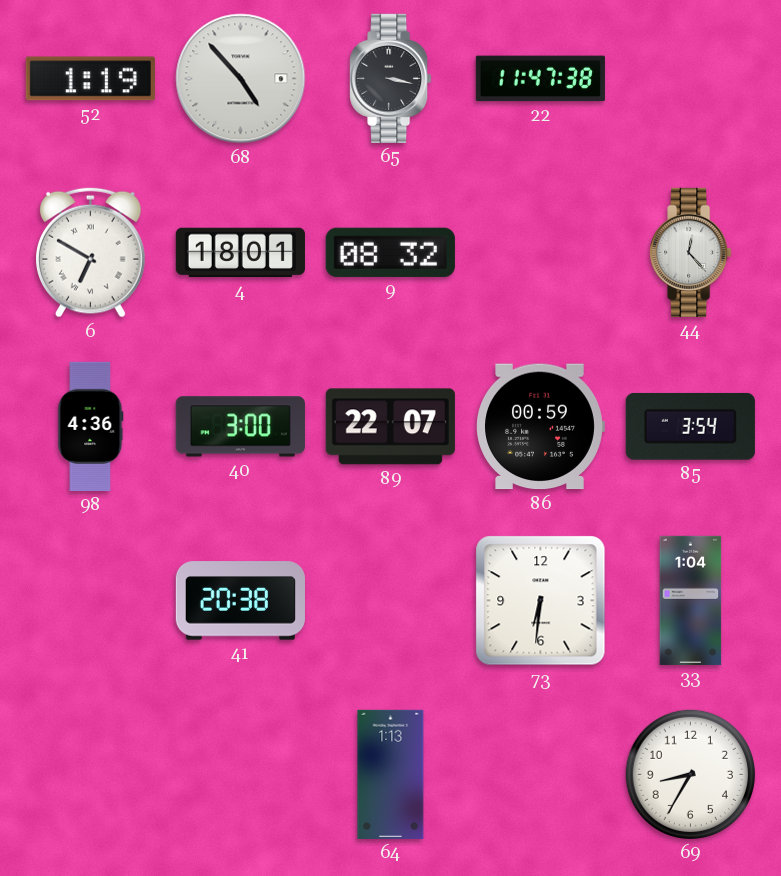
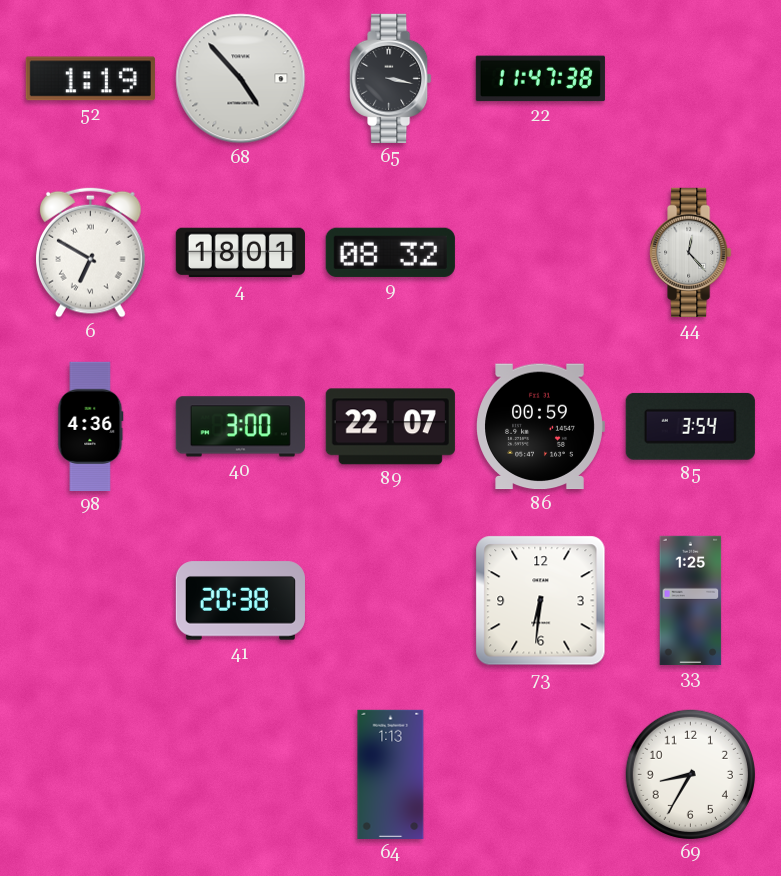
33: 1:04 -> 1:25 (691, 600)
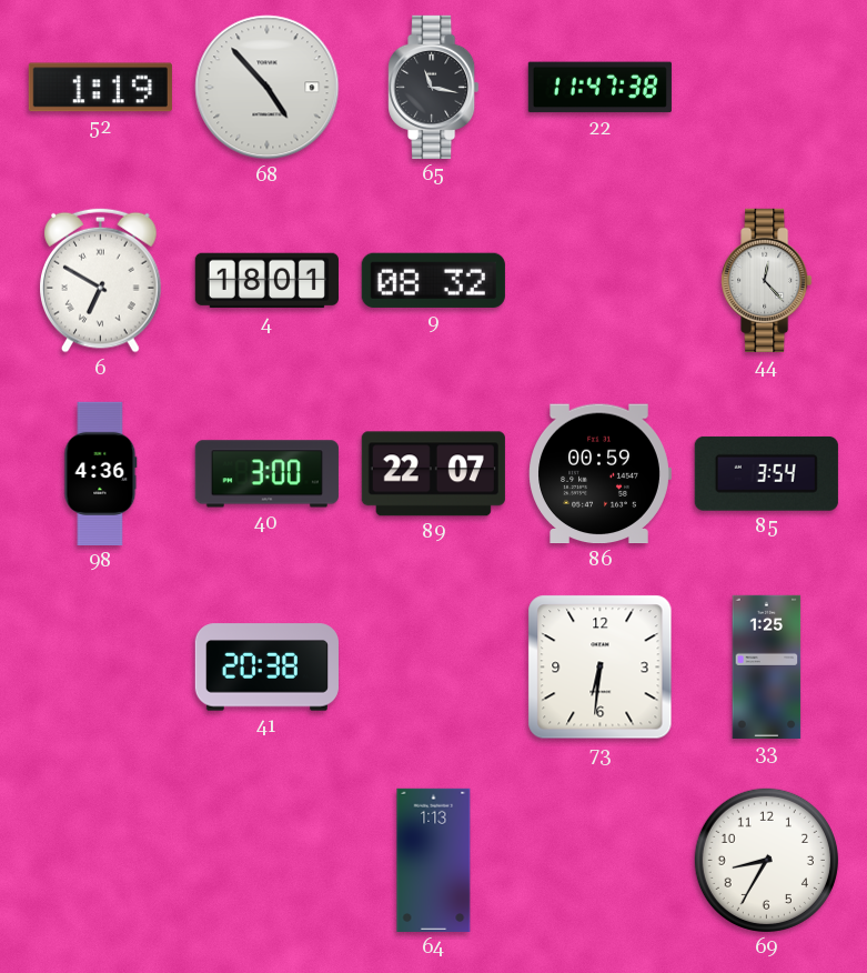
65: 3:17 -> 11:17 (434, 87)
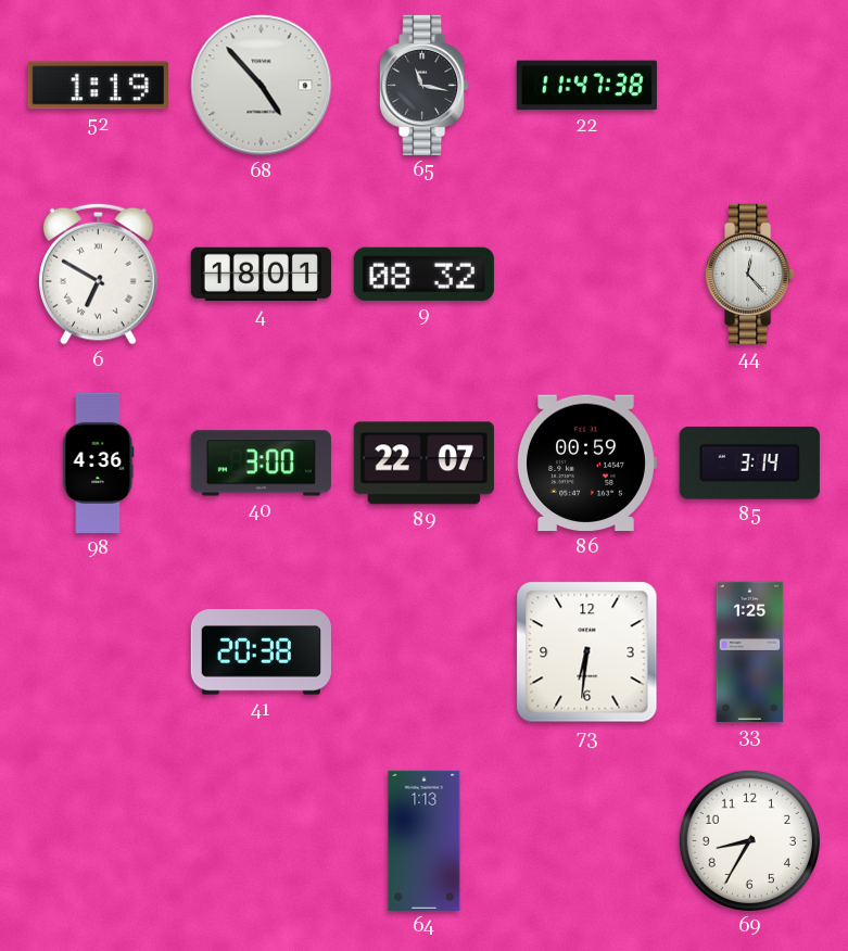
85: 3:54 -> 3:14 (749, 462)
